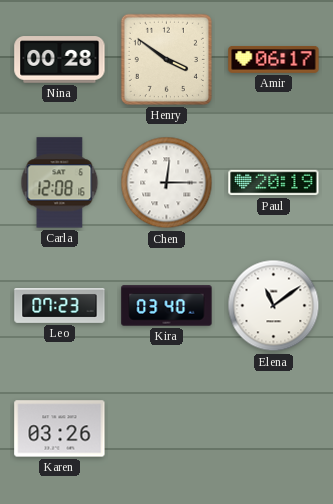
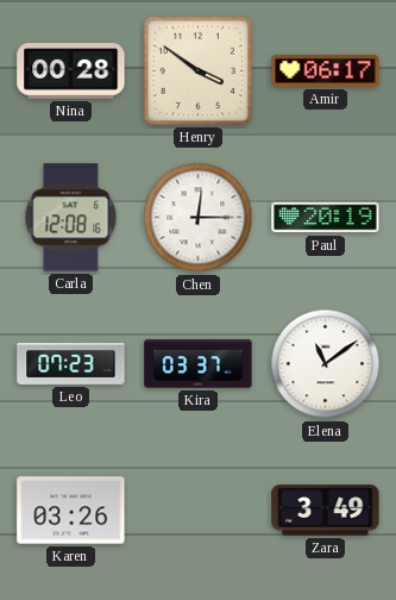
Kira: 03:40 -> 03:37 (199, 364)
Zara: none -> 3:49 (326, 511)
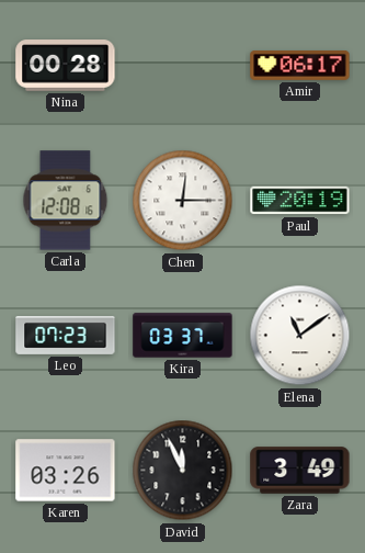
Henry: 3:51 -> none (197, 70)
David: none -> 11:56 (183, 471)
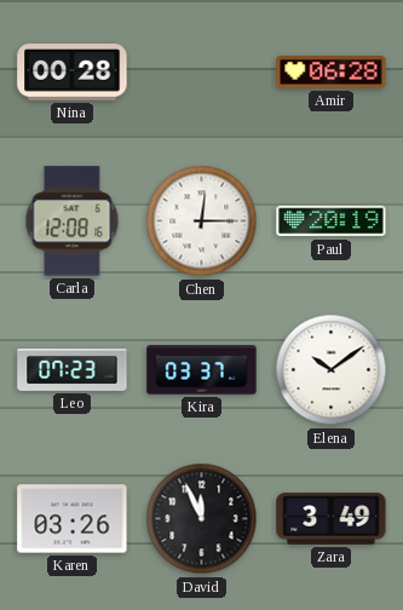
Amir: 06:17 -> 06:28 (332, 73)
Elena: 11:09 -> 10:09 (332, 370)
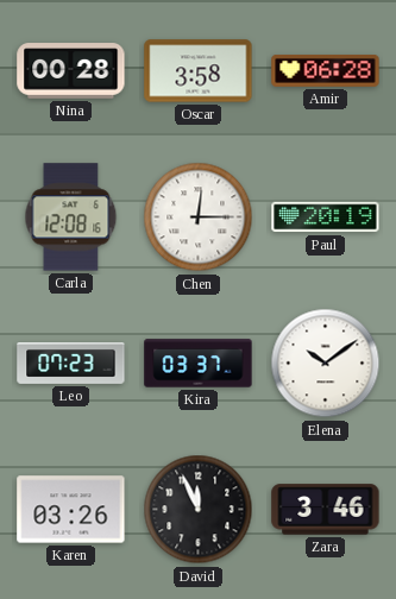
Oscar: none -> 3:58 (199, 71)
Zara: 3:49 -> 3:46 (326, 510)
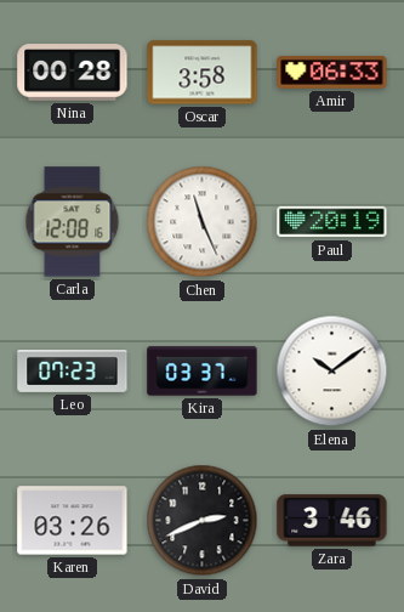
Amir: 06:28 -> 06:33 (332, 73)
Chen: 12:15 -> 11:26 (203, 222)
David: 11:56 -> 2:41 (203, 521)
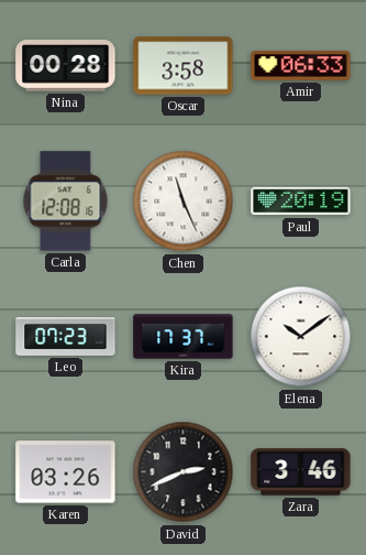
Kira: 03:37 -> 17:37 (184, 337)
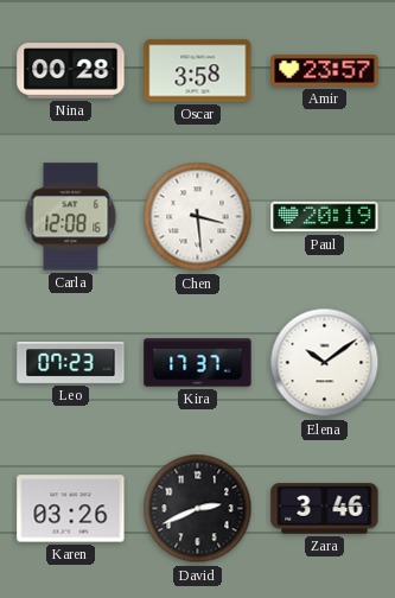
Amir: 06:33 -> 23:57 (325, 71)
Chen: 11:26 -> 3:29 (198, 217)
